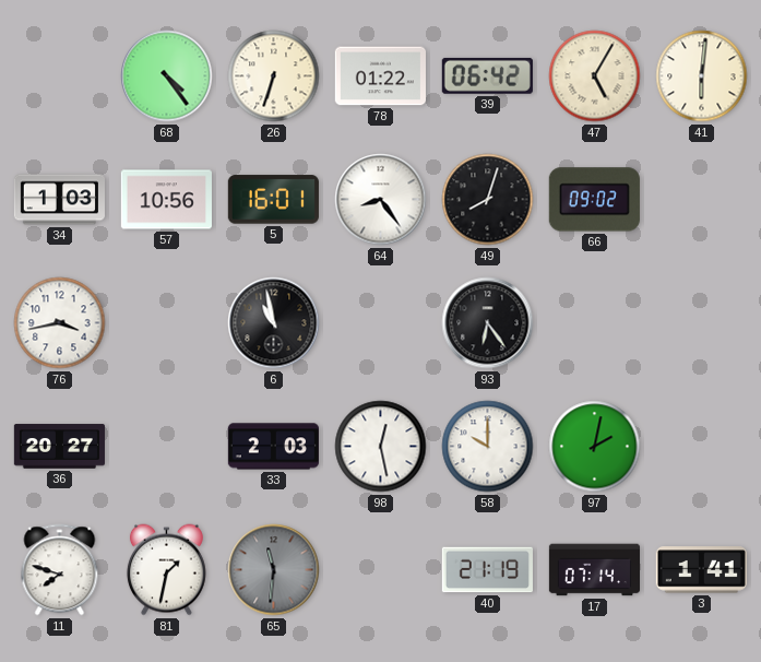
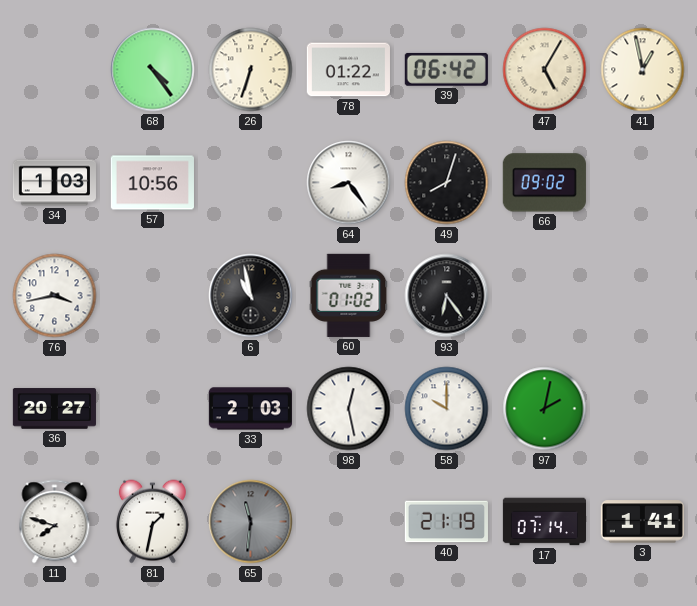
41: 6:01 -> 12:58 (643, 70)
5: 16:01 -> none (273, 200)
60: none -> 01:02 (349, 295)
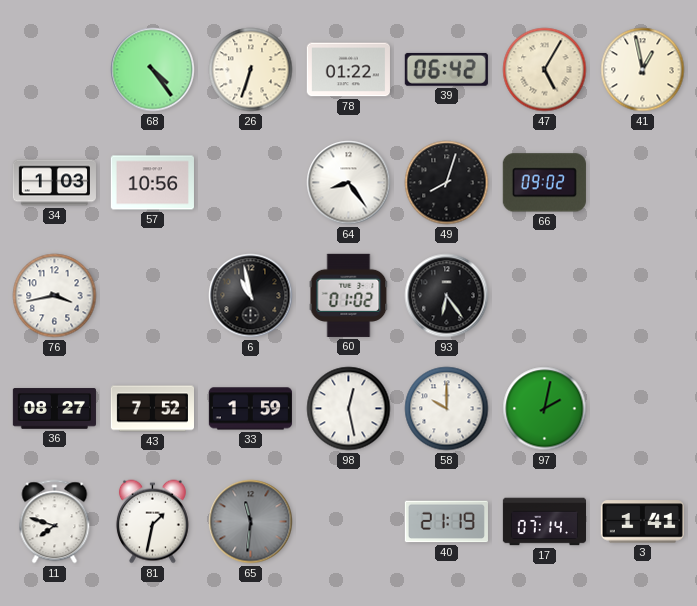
36: 20:27 -> 08:27 (54, 409)
43: none -> 7:52 (152, 409)
33: 2:03 -> 1:59 (250, 409)
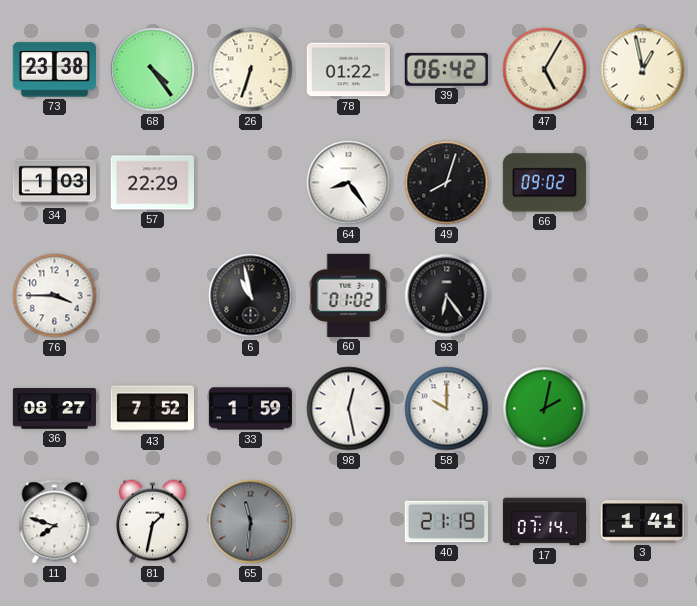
73: none -> 23:38 (54, 70)
57: 10:56 -> 22:29 (152, 183)
76: 3:43 -> 3:45 (55, 296)
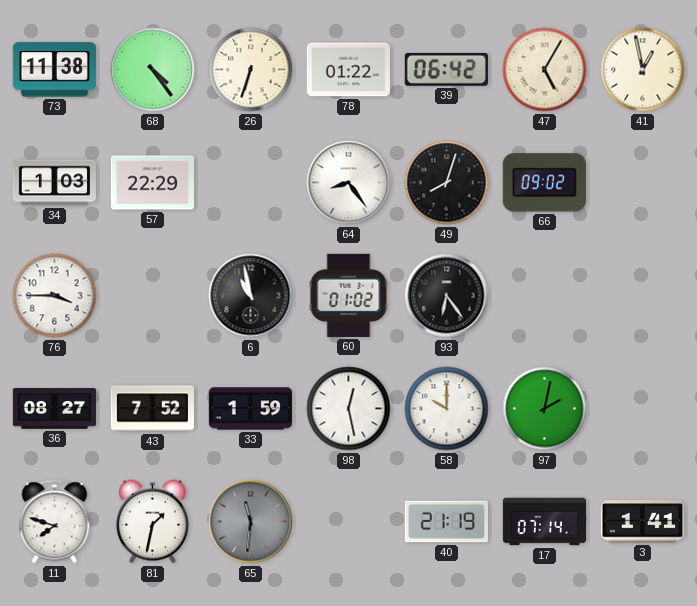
73: 23:38 -> 11:38 (54, 70)
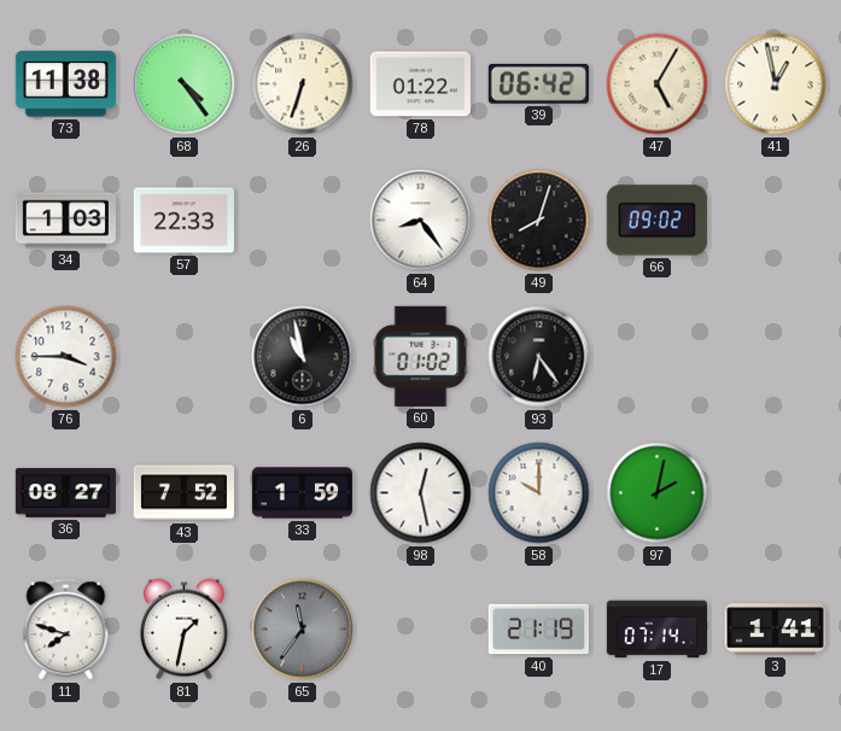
57: 22:29 -> 22:33 (183, 221)
65: 11:31 -> 11:36 (303, 630)
